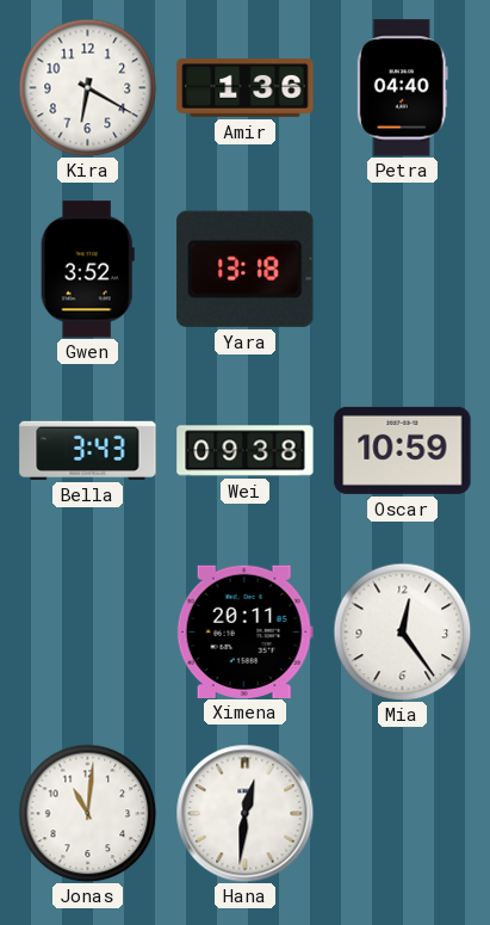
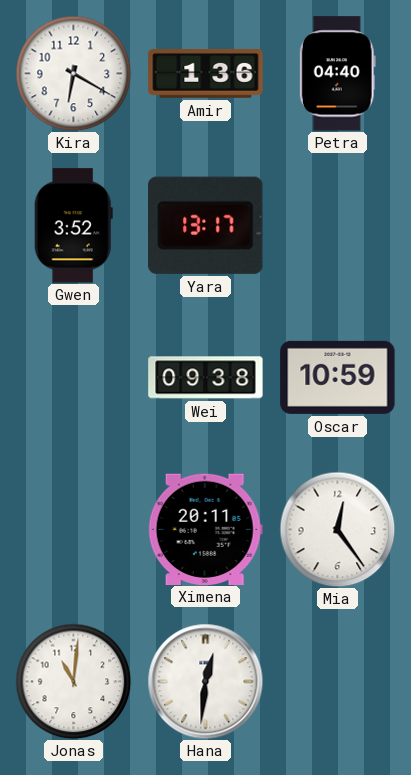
Yara: 13:18 -> 13:17 (206, 225)
Bella: 3:43 -> none (88, 450)
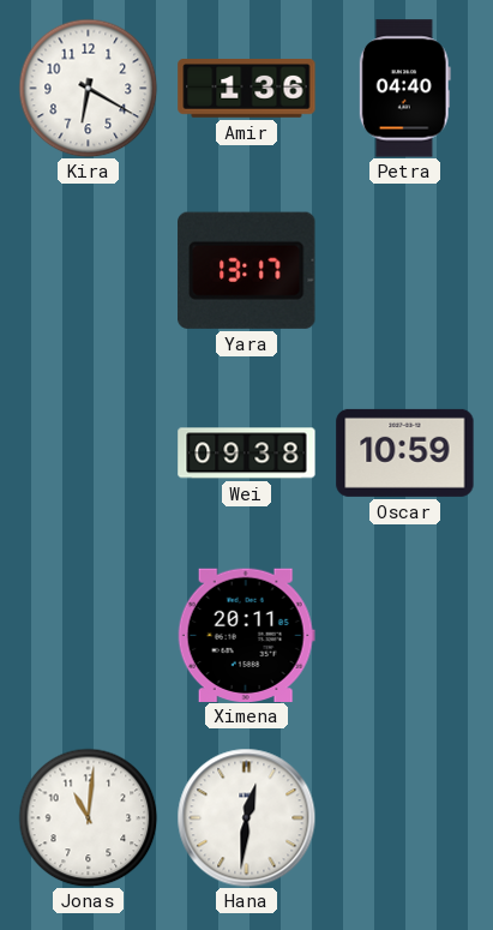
Gwen: 3:52 -> none (73, 226)
Mia: 12:24 -> none (337, 529)
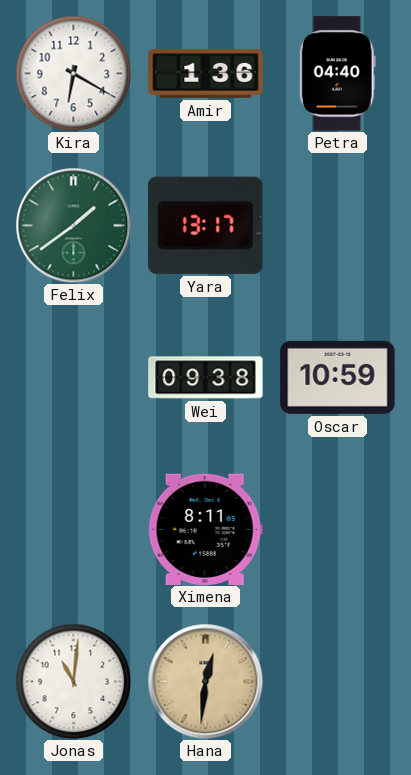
Felix: none -> 1:39 (73, 225)
Ximena: 20:11 -> 8:11 (205, 529)
Hana dial: white -> champagne (205, 681)
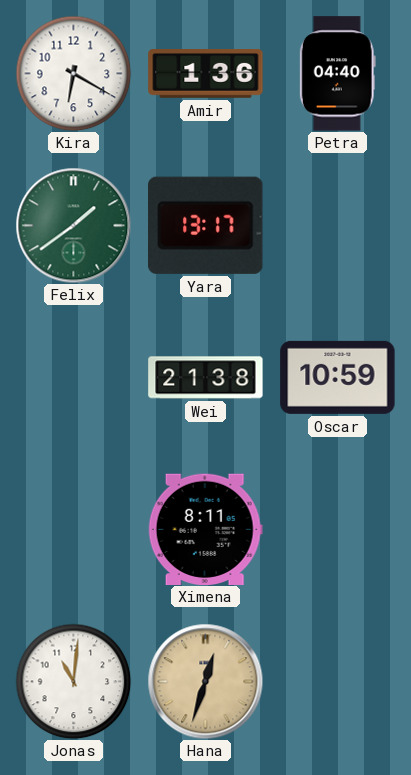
Wei: 09:38 -> 21:38 (206, 378)
Hana: 12:31 -> 12:33 (205, 681)
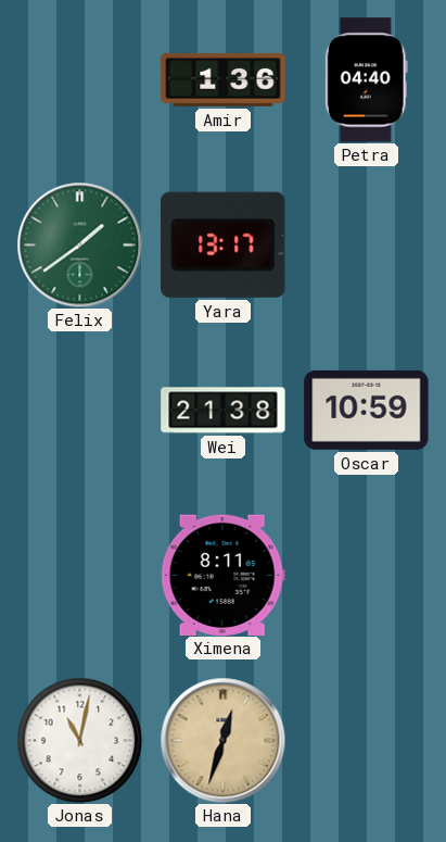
Kira: 6:20 -> none (73, 73)
Jonas: 11:01 -> 11:02 (79, 740)
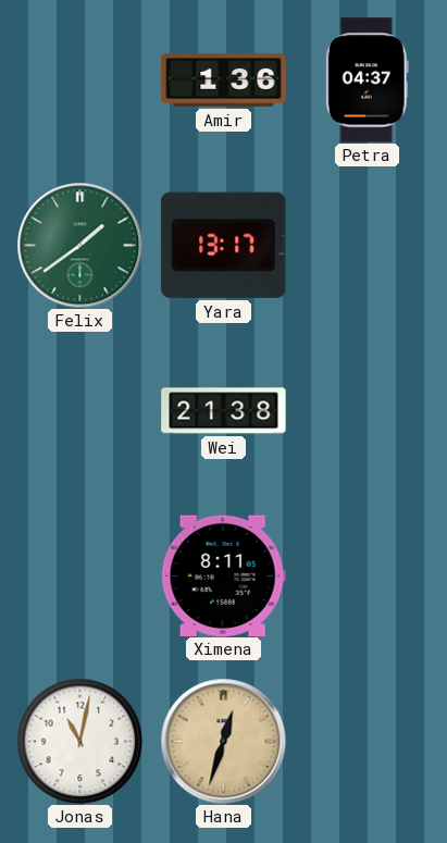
Petra: 04:40 -> 04:37 (367, 80)
Oscar: 10:59 -> none (367, 410)
